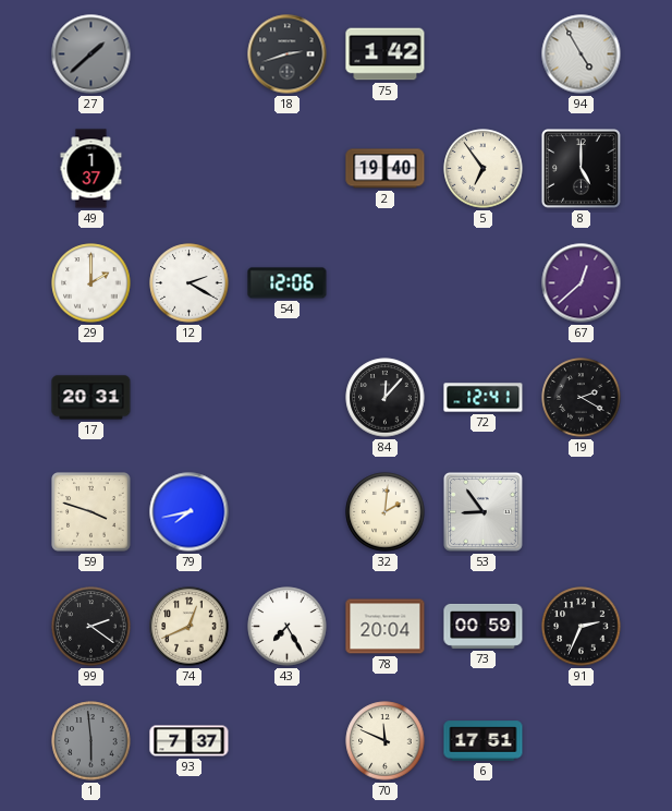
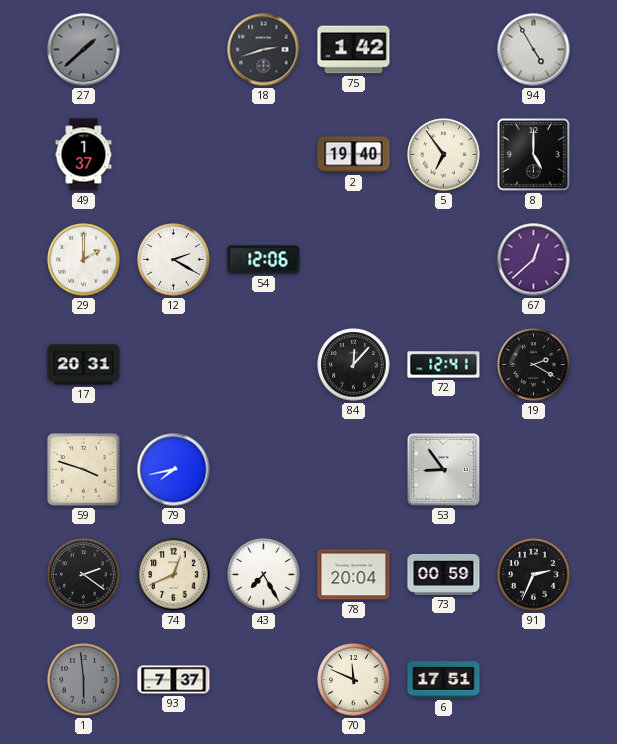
32: 2:01 -> none (386, 512)
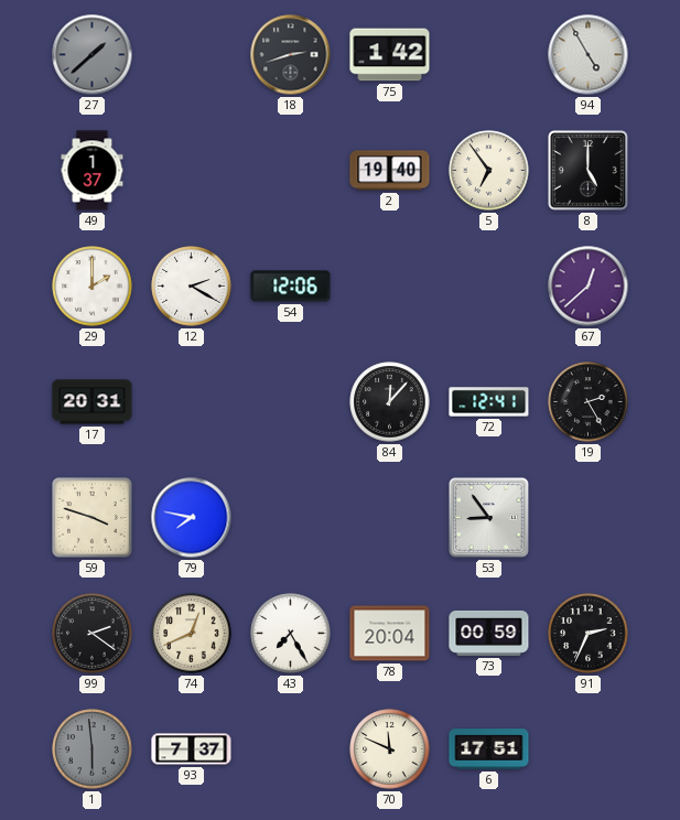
19: 2:20 -> 2:25 (589, 402)
79: 7:43 -> 7:47 (192, 518)
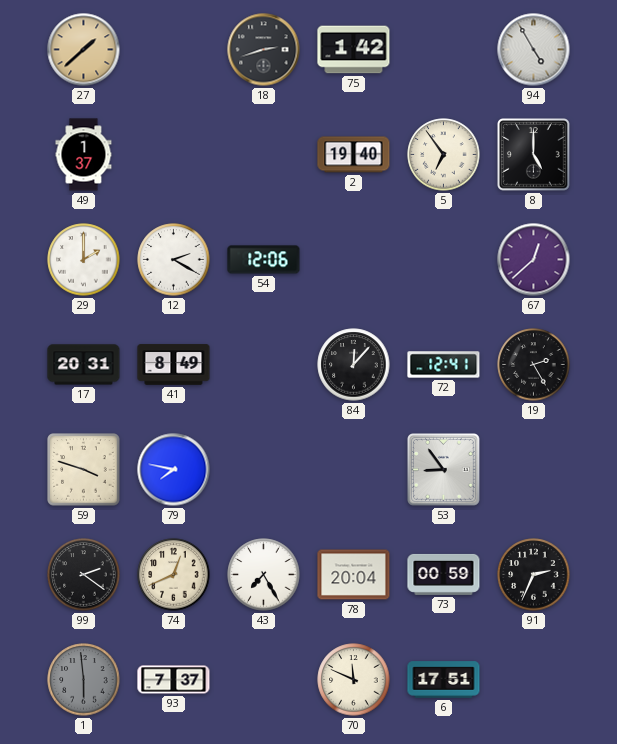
27 dial: grey -> champagne (84, 50)
41: none -> 8:49 (174, 365)
